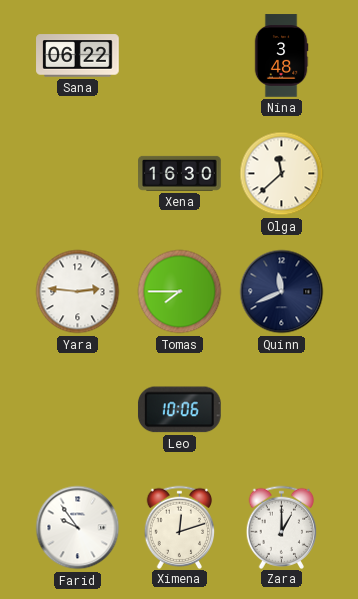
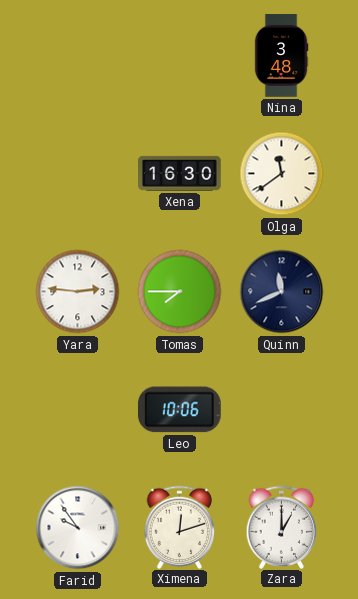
Sana: 06:22 -> none (78, 56)
Olga: 11:38 -> 11:39 (282, 174)
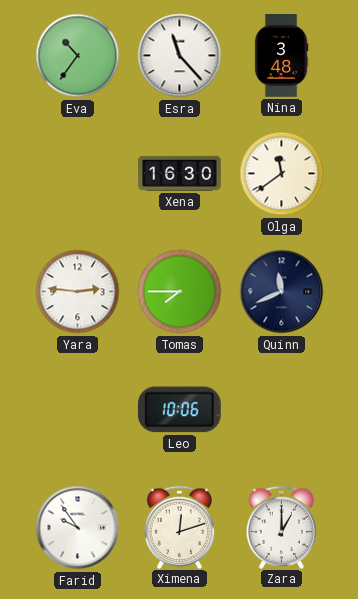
Eva: none -> 10:36 (78, 56)
Esra: none -> 11:23 (180, 56)
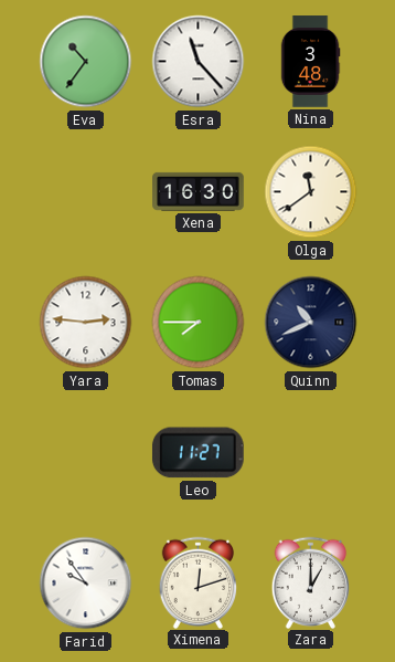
Quinn: 11:41 -> 10:41 (311, 323)
Leo: 10:06 -> 11:27 (197, 453)
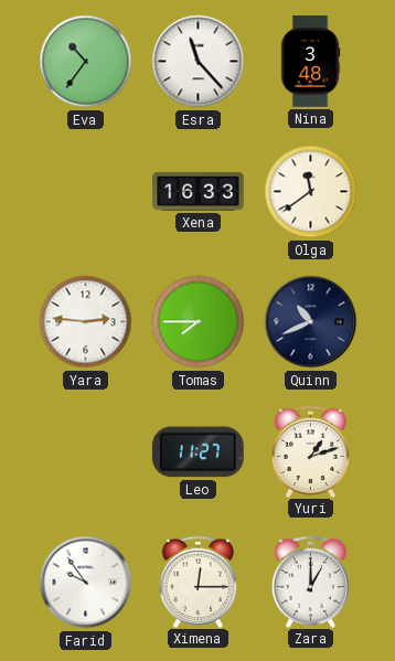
Xena: 16:30 -> 16:33 (199, 191)
Yuri: none -> 1:12 (311, 451)
Ximena: 12:12 -> 12:15 (199, 582)
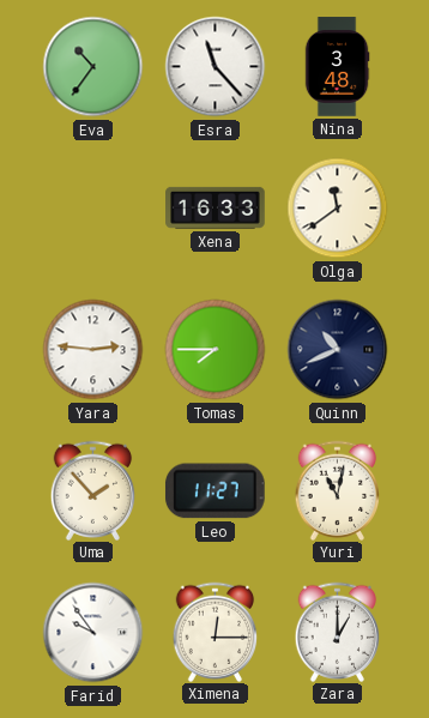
Uma: none -> 1:53 (93, 490)
Yuri: 1:12 -> 11:02 (338, 490)
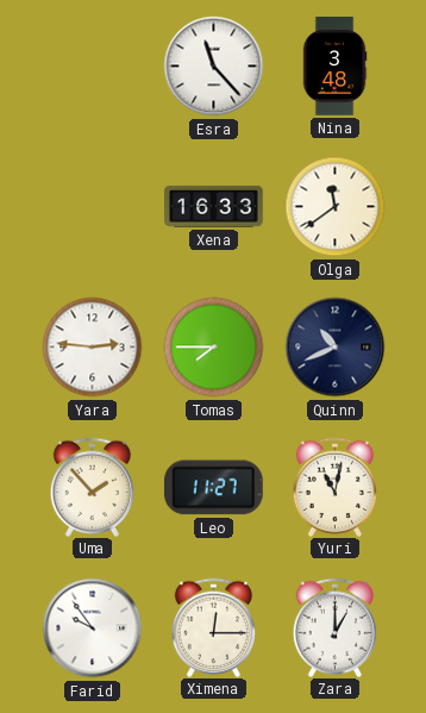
Eva: 10:36 -> none (93, 67)
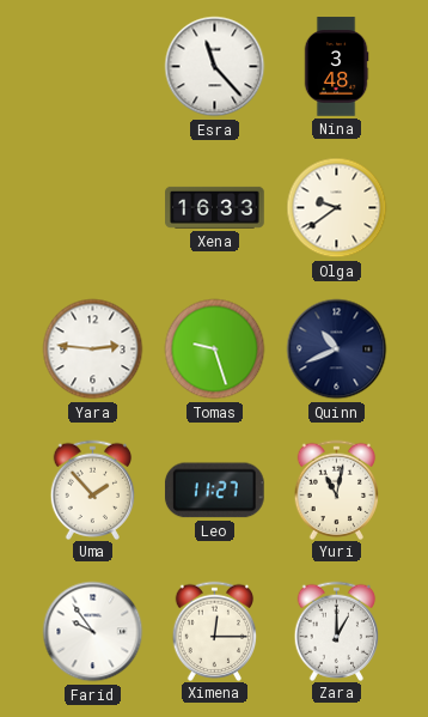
Olga: 11:39 -> 9:39 (337, 208)
Tomas: 7:45 -> 9:27 (215, 350)
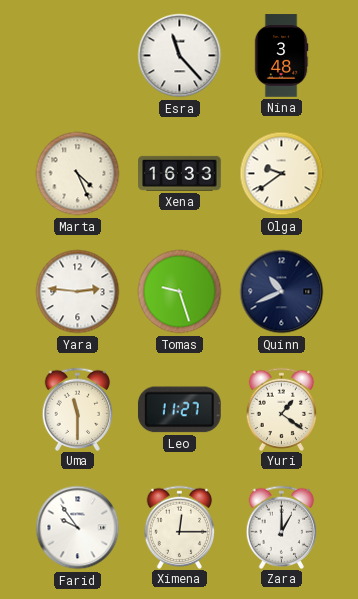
Marta: none -> 4:26 (78, 174)
Uma: 1:53 -> 11:30 (78, 409)
Yuri: 11:02 -> 1:21 (282, 409)
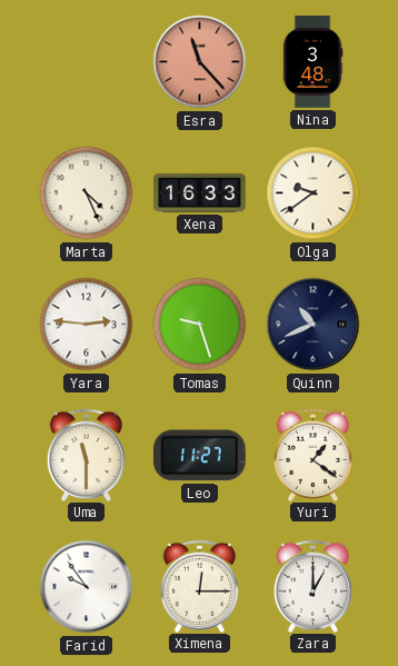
Esra dial: white -> salmon (200, 62)
